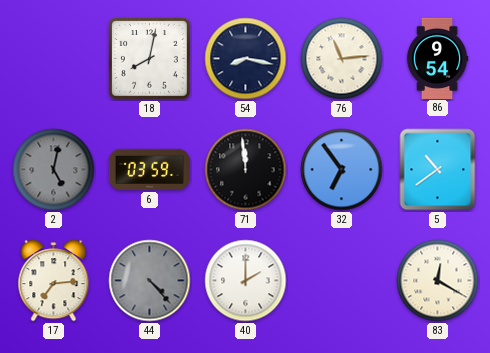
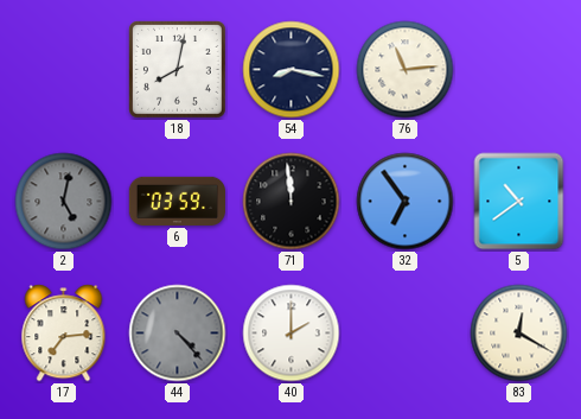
86: 9:54 -> none (437, 58)
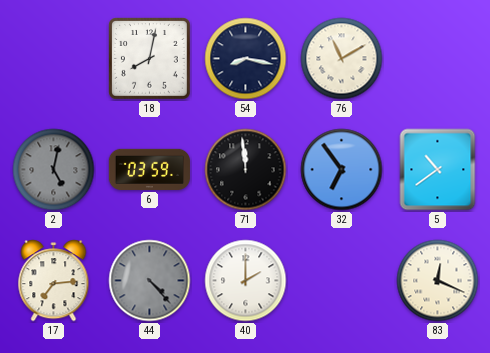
76: 11:14 -> 11:10 (342, 59)
83: 12:20 -> 12:19 (438, 281)
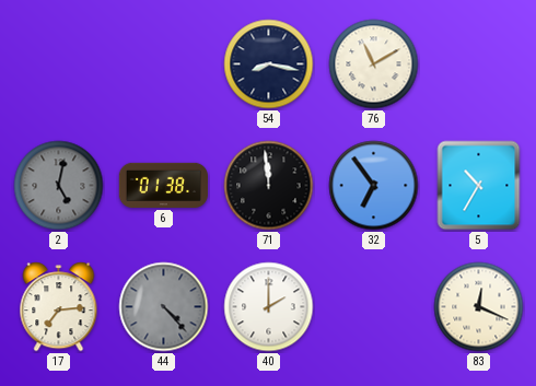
18: 8:02 -> none (150, 59)
6: 03:59 -> 01:38 (163, 185)
5: 10:39 -> 10:35 (479, 186)
